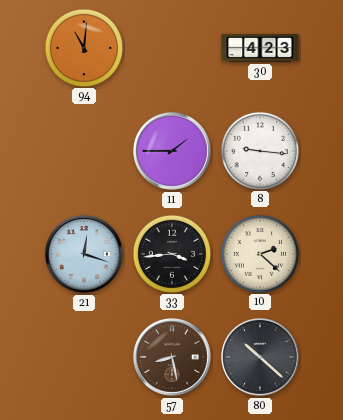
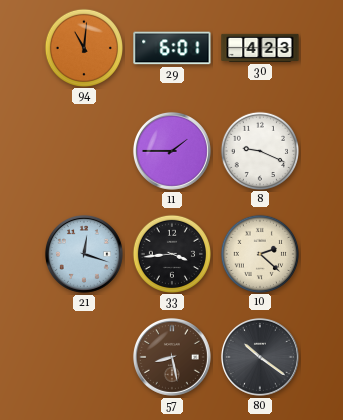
29: none -> 6:01 (172, 48)
8: 9:16 -> 9:19 (259, 150)
80: 10:22 -> 10:21 (260, 357)
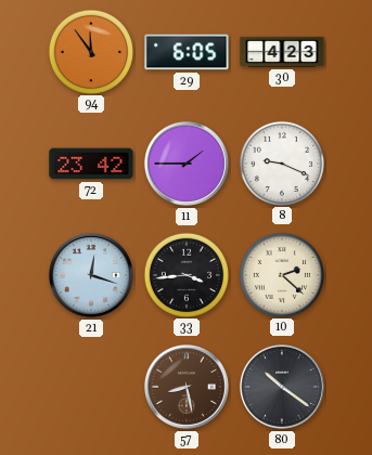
94: 11:01 -> 11:54 (90, 51)
29: 6:01 -> 6:05 (187, 52)
72: none -> 23:42 (91, 164)
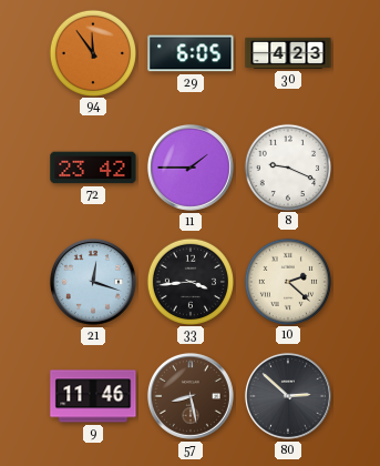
9: none -> 11:46 (93, 396)
80: 10:21 -> 2:52 (288, 396)
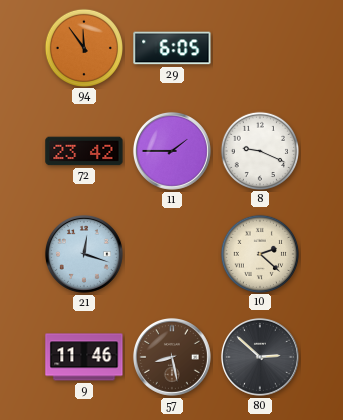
30: 4:23 -> none (288, 53)
33: 3:44 -> none (189, 281)
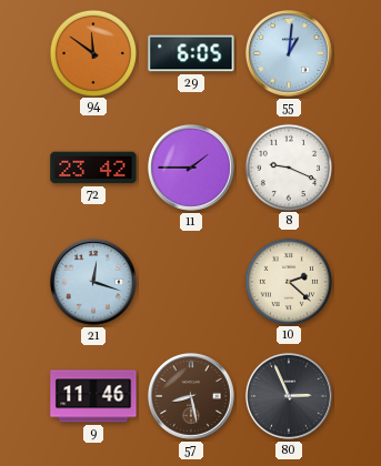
94: 11:54 -> 11:51 (92, 52)
55: none -> 1:01 (289, 53)
80: 2:52 -> 2:56 (289, 396)
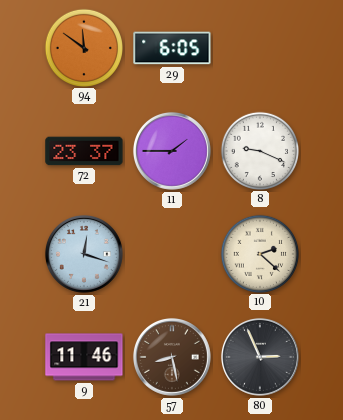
55: 1:01 -> none (289, 53)
72: 23:42 -> 23:37 (84, 151)
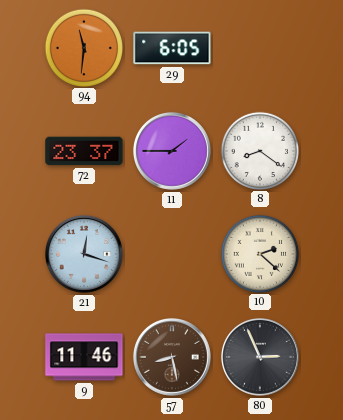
94: 11:51 -> 11:31 (83, 47)
8: 9:19 -> 8:21 (259, 150)
